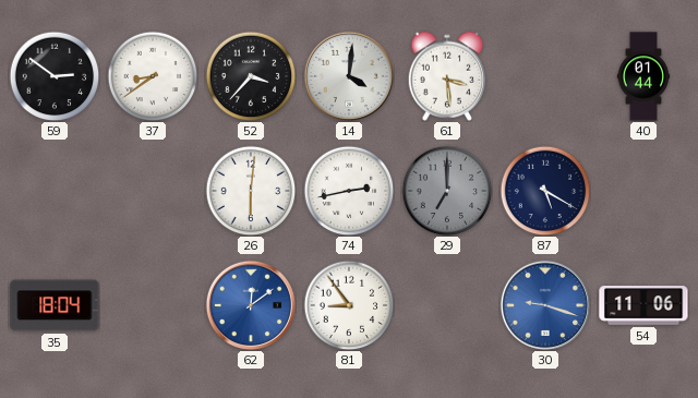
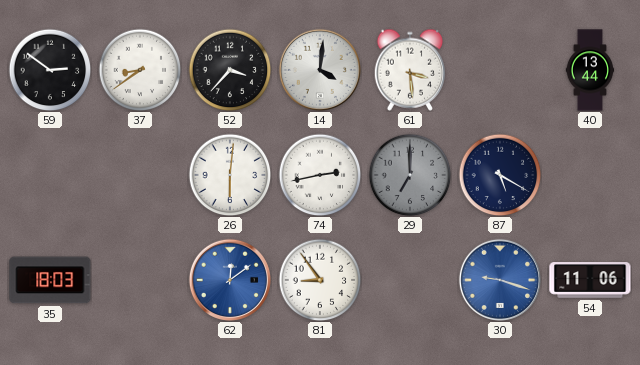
40: 01:44 -> 13:44 (590, 70)
35: 18:04 -> 18:03 (50, 280)
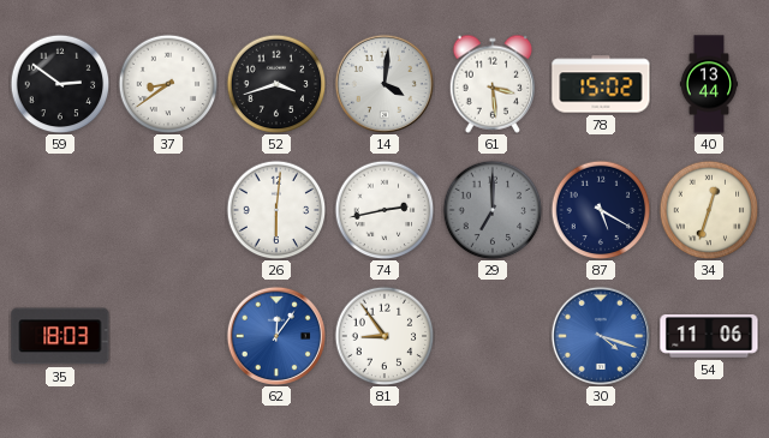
52: 3:37 -> 3:42 (276, 84)
78: none -> 15:02 (601, 84)
34: none -> 12:33 (709, 210)
62: 12:09 -> 12:06 (276, 336)
30: 9:18 -> 4:18 (601, 336)
